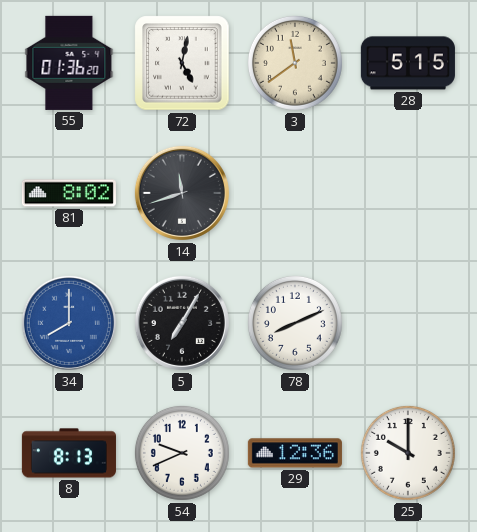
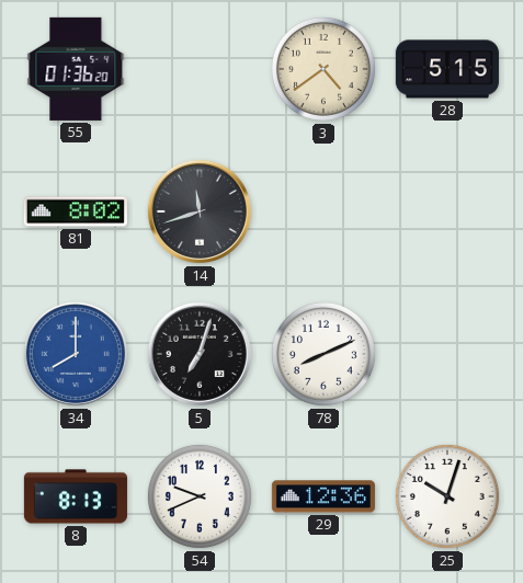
72: 5:02 -> none (182, 63)
3: 11:39 -> 4:39 (323, 69)
5: 7:05 -> 7:03 (200, 354)
25: 10:00 -> 10:03 (447, 496)
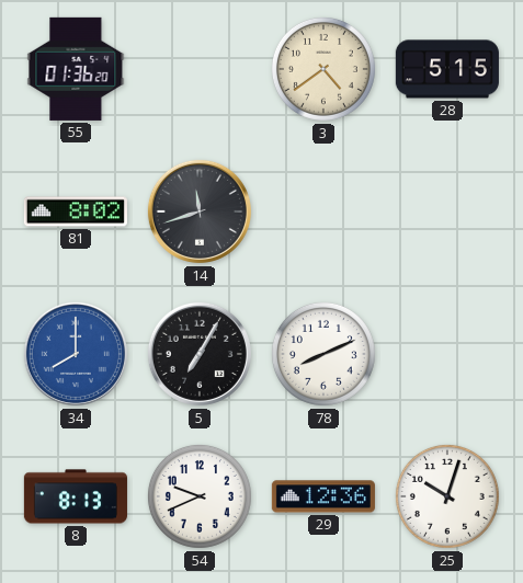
5: 7:03 -> 7:05 (200, 354)
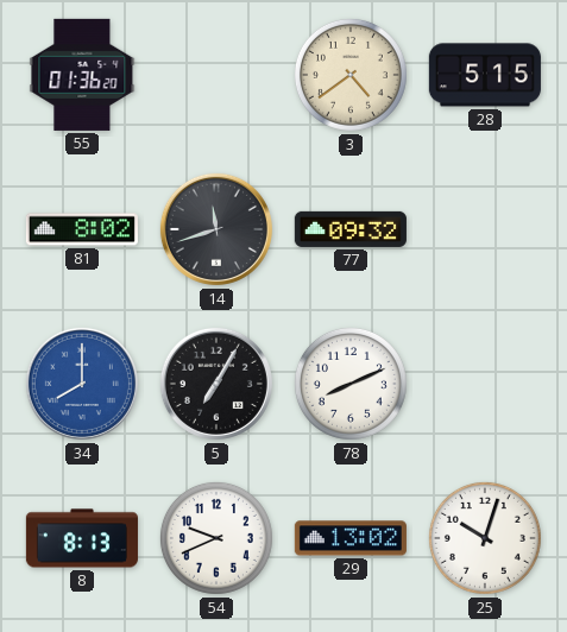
77: none -> 09:32 (351, 229)
29: 12:36 -> 13:02 (351, 538)
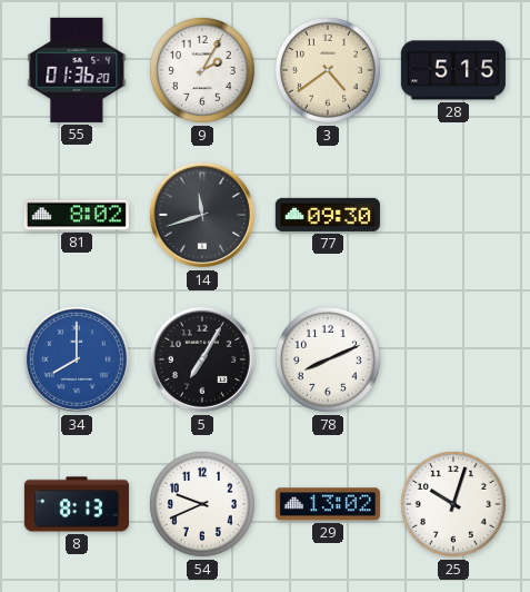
9: none -> 2:05 (202, 70)
77: 09:32 -> 09:30 (328, 215)
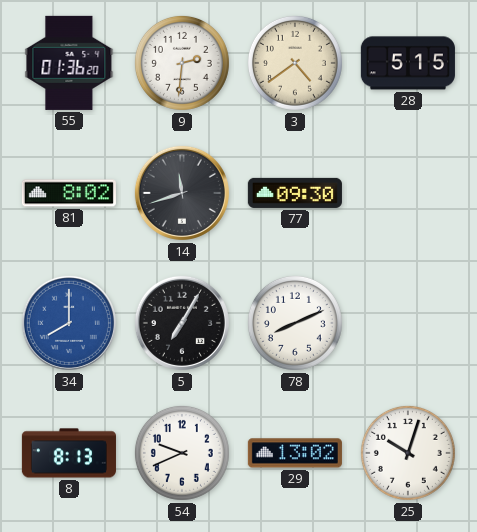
9: 2:05 -> 2:31 (182, 63)
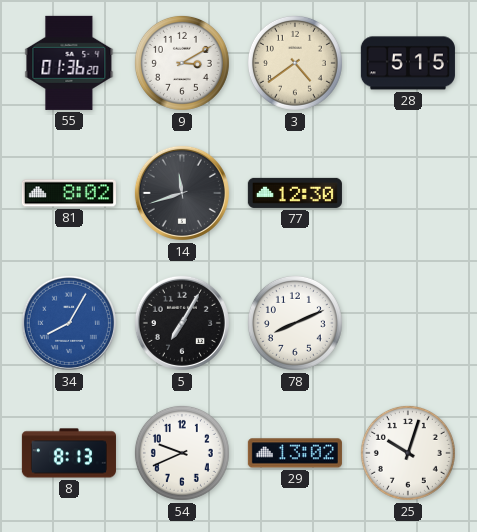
9: 2:31 -> 3:10 (182, 63)
77: 09:30 -> 12:30 (295, 193)
34: 8:00 -> 8:05 (69, 323)
